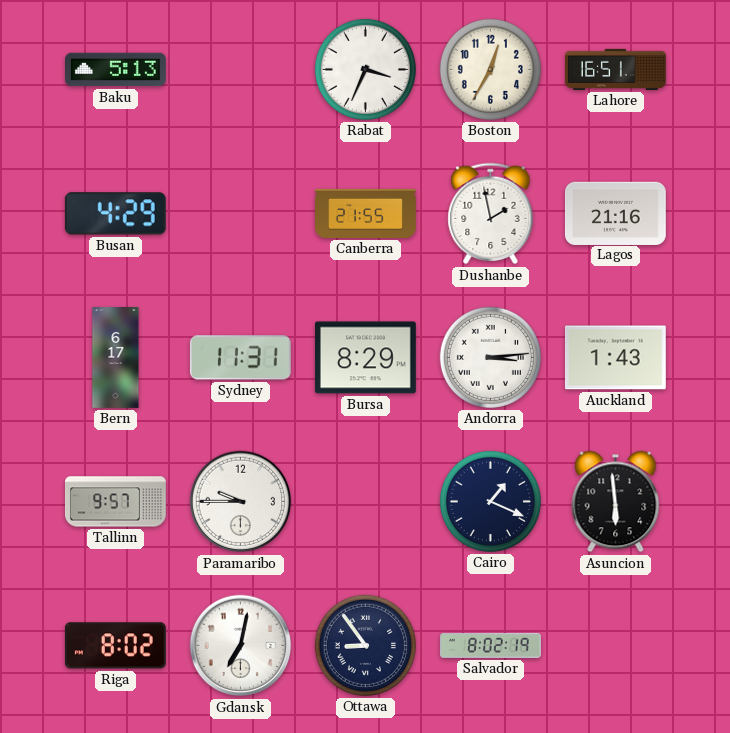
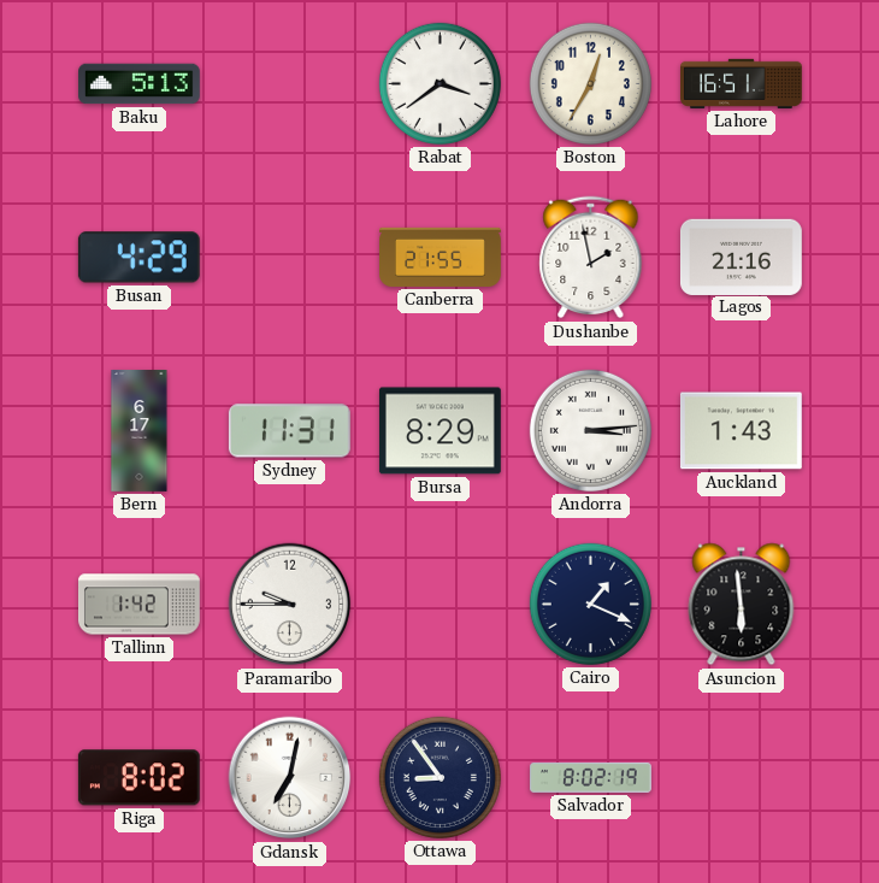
Rabat: 3:34 -> 3:39 (440, 83)
Tallinn: 9:57 -> 1:42 (140, 605)
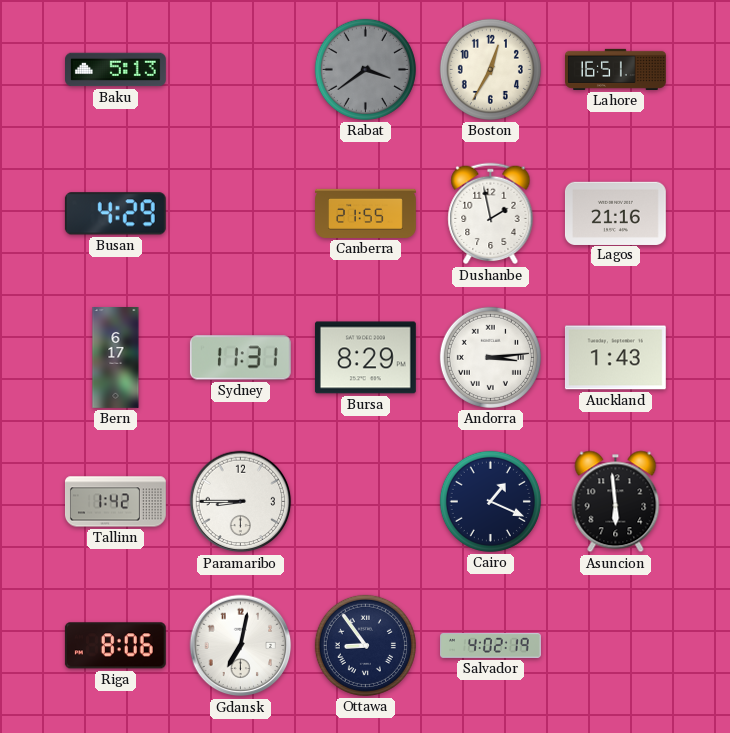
Rabat dial: white -> grey (365, 69)
Paramaribo: 9:45 -> 8:45 (241, 502)
Riga: 8:02 -> 8:06 (115, 646)
Salvador: 8:02 -> 4:02 (491, 645)
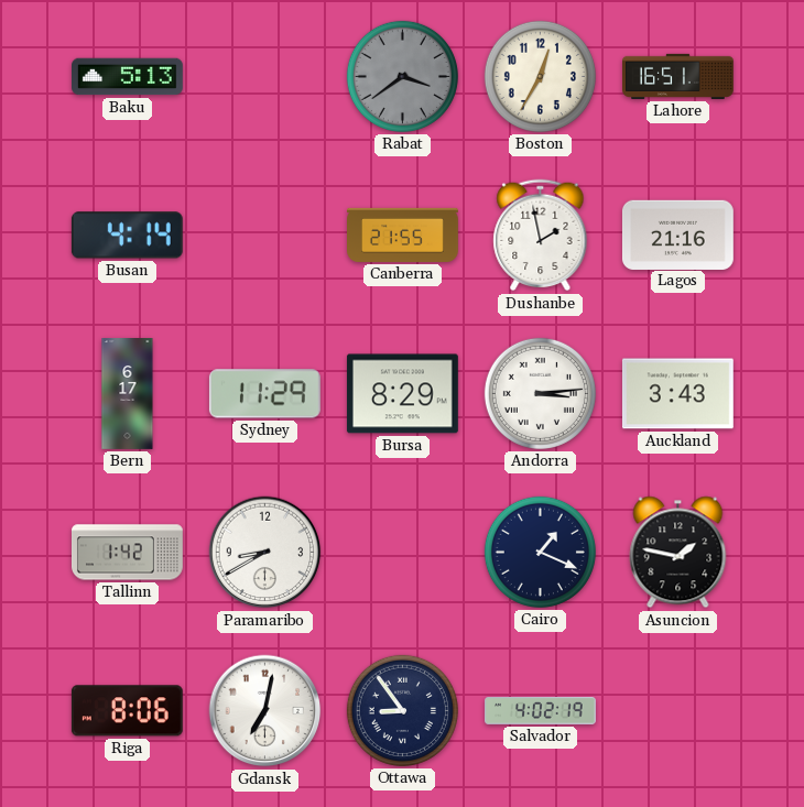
Busan: 4:29 -> 4:14 (127, 236)
Sydney: 11:31 -> 11:29 (264, 394)
Auckland: 1:43 -> 3:43 (677, 394)
Paramaribo: 8:45 -> 8:40 (265, 553)
Asuncion: 5:59 -> 1:47 (678, 553)
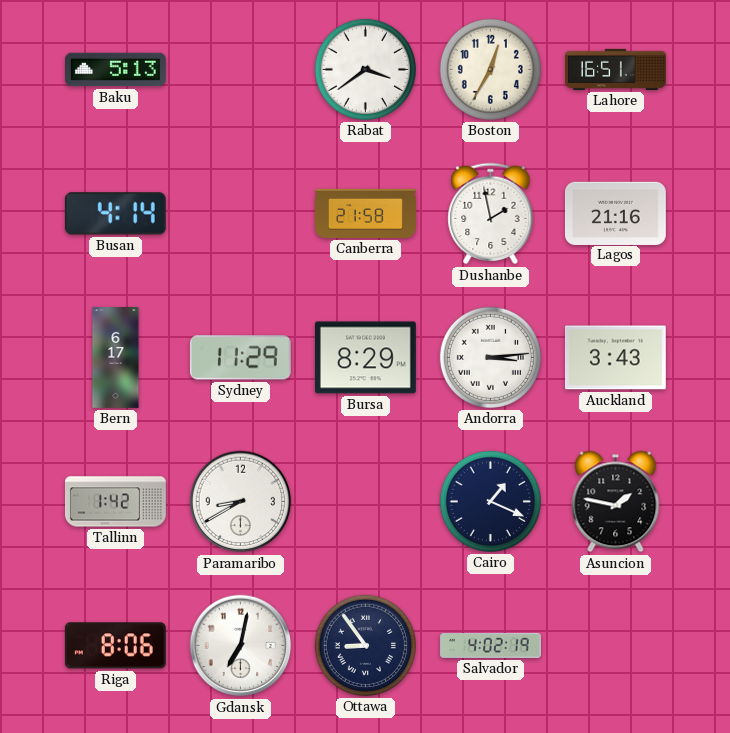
Rabat dial: grey -> white (365, 69)
Canberra: 21:55 -> 21:58 (366, 213)
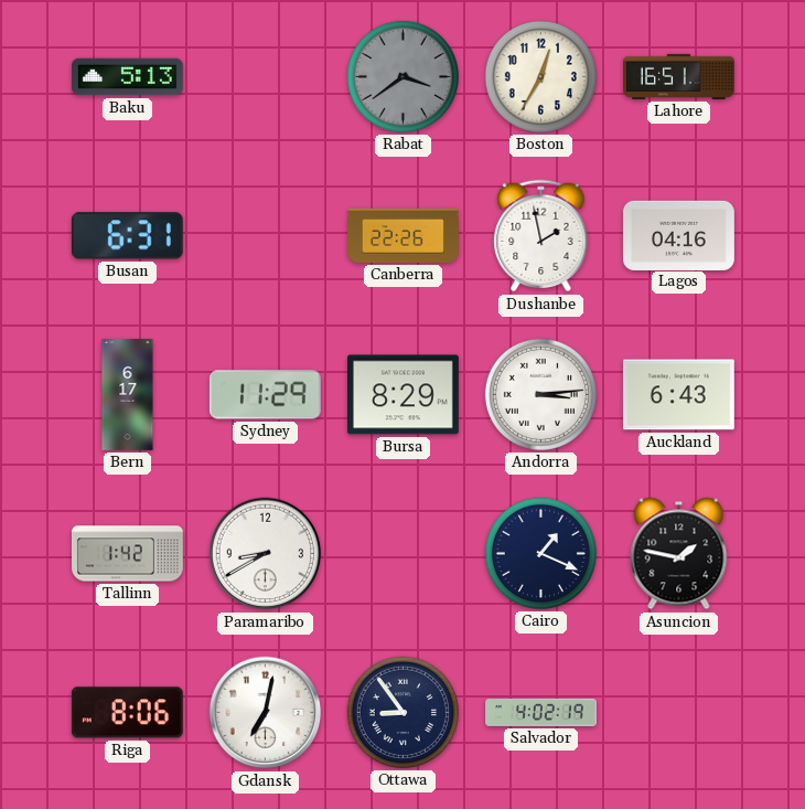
Rabat dial: white -> grey (402, 76)
Busan: 4:14 -> 6:31 (127, 236)
Canberra: 21:58 -> 22:26 (404, 235)
Lagos: 21:16 -> 04:16 (678, 235)
Auckland: 3:43 -> 6:43 (678, 395)
